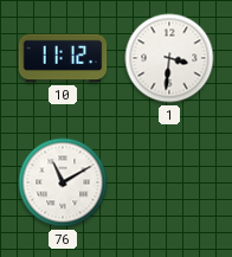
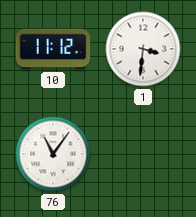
76: 11:10 -> 11:06 (53, 154)
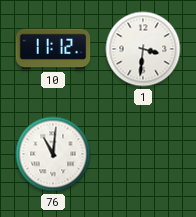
76: 11:06 -> 11:01 (53, 154)
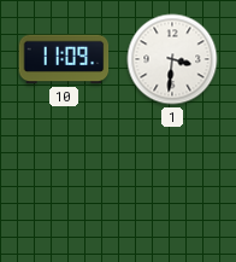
10: 11:12 -> 11:09 (64, 59)
76: 11:01 -> none (53, 154)
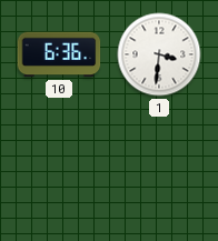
10: 11:09 -> 6:36 (59, 54)
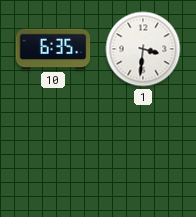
10: 6:36 -> 6:35 (53, 49)
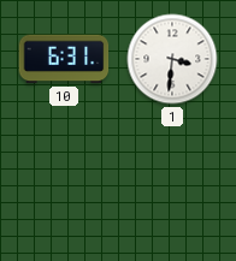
10: 6:35 -> 6:31 (64, 59)
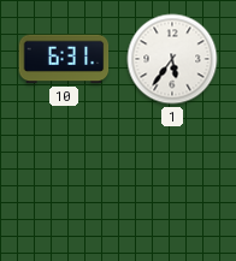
1: 3:31 -> 5:36 (172, 59)
